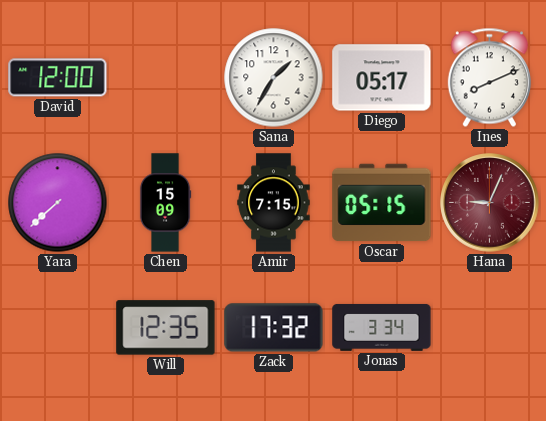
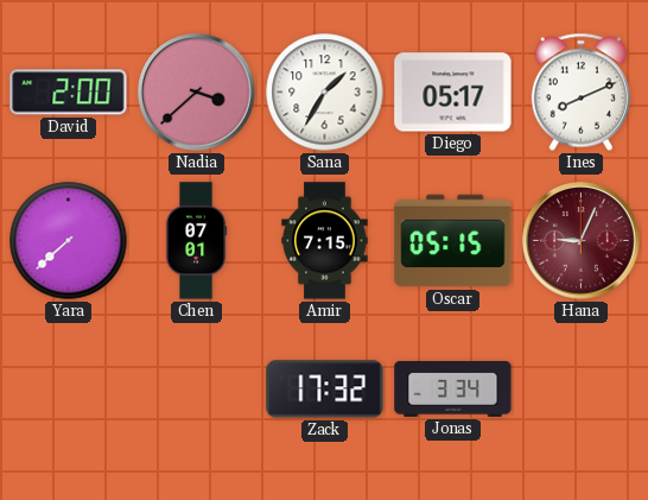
David: 12:00 -> 2:00 (69, 93)
Nadia: none -> 3:38 (197, 93)
Chen: 15:09 -> 07:01 (196, 241)
Will: 12:35 -> none (166, 328)
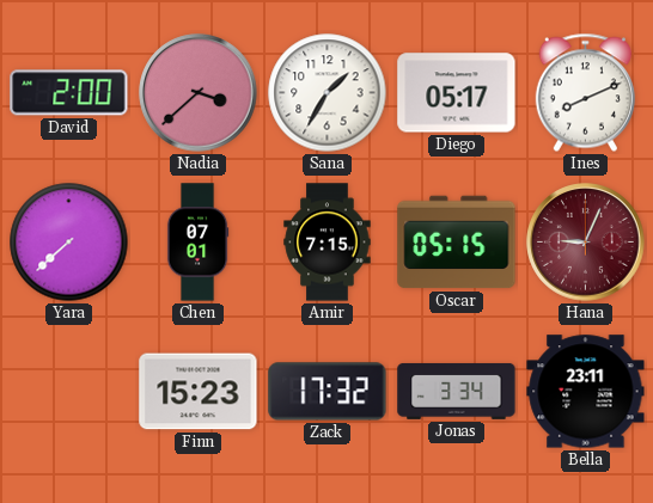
Finn: none -> 15:23 (199, 392)
Bella: none -> 23:11 (586, 392)
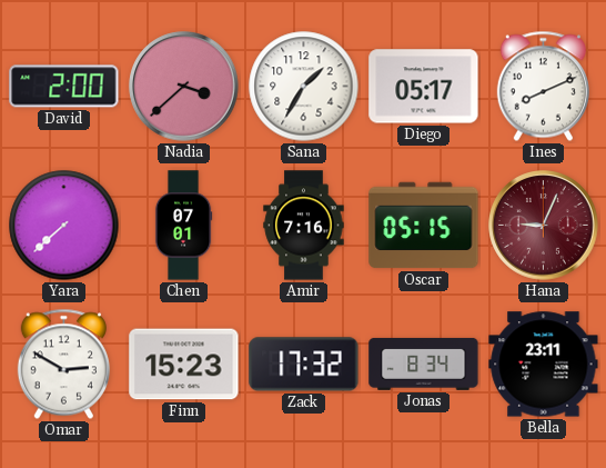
Amir: 7:15 -> 7:16 (304, 226)
Omar: none -> 2:50 (63, 365)
Jonas: 3:34 -> 8:34 (424, 364)
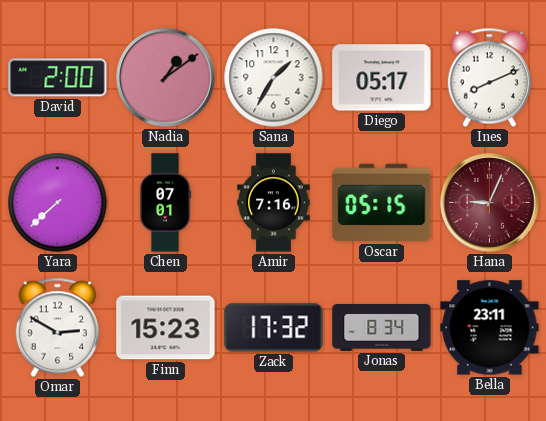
Nadia: 3:38 -> 1:09 (166, 78)
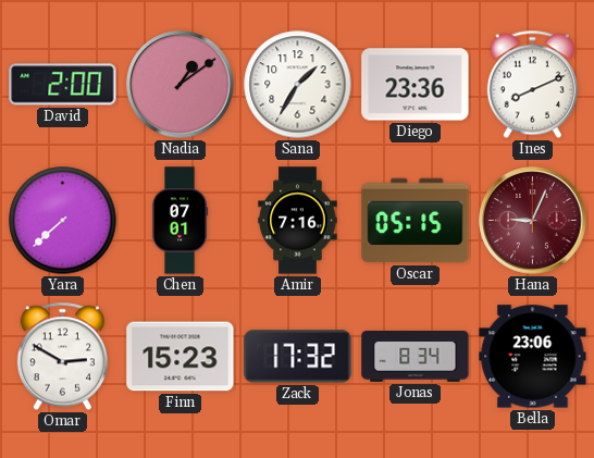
Diego: 05:17 -> 23:36 (416, 85)
Bella: 23:11 -> 23:06 (533, 357)
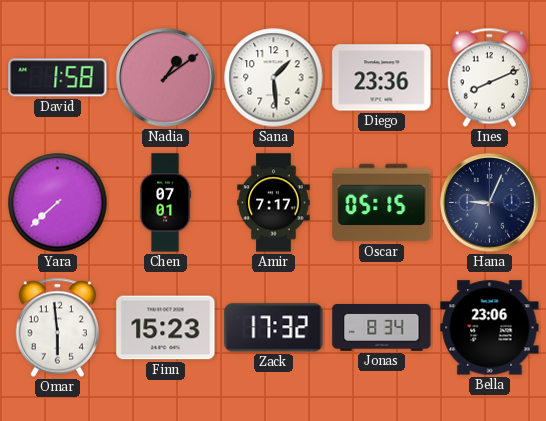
David: 2:00 -> 1:58 (58, 78)
Sana: 1:35 -> 1:29 (274, 78)
Amir: 7:16 -> 7:17 (274, 203)
Hana dial: burgundy -> navy (490, 203)
Omar: 2:50 -> 5:59 (57, 328)
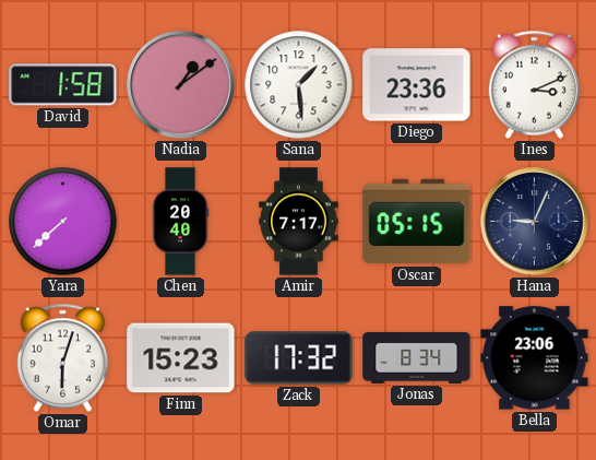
Ines: 8:11 -> 3:11 (534, 85)
Chen: 07:01 -> 20:40 (180, 222)
Omar: 5:59 -> 6:03 (62, 358)
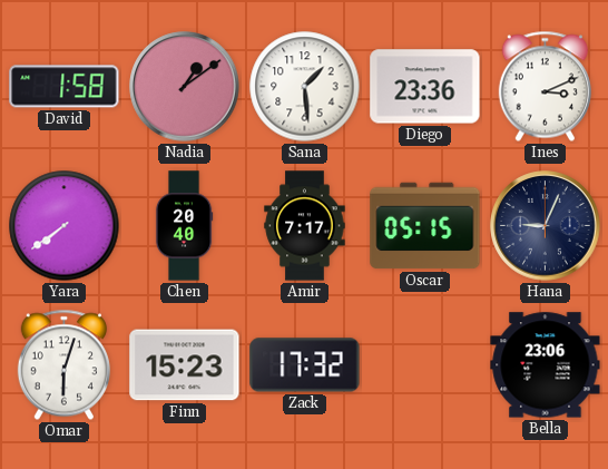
Yara: 7:38 -> 7:39 (65, 226)
Jonas: 8:34 -> none (417, 357)
